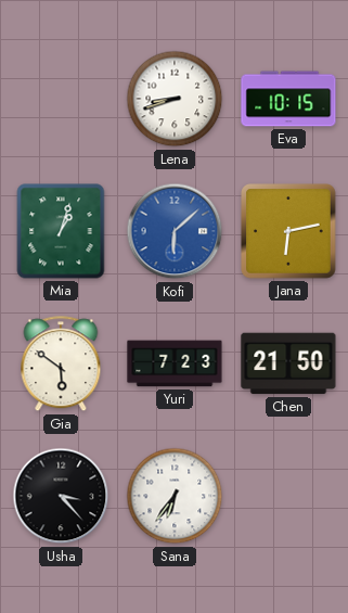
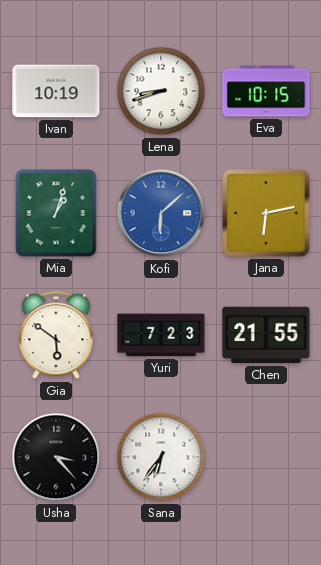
Ivan: none -> 10:19 (56, 91)
Chen: 21:50 -> 21:55 (266, 335)
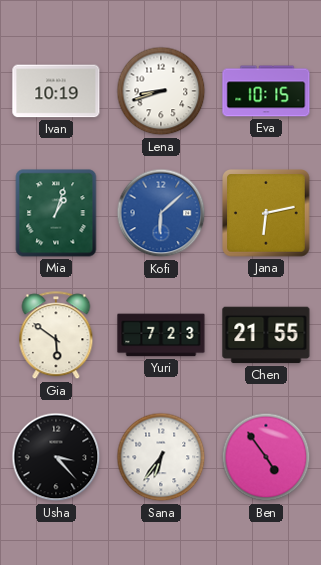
Ben: none -> 4:54 (266, 457)
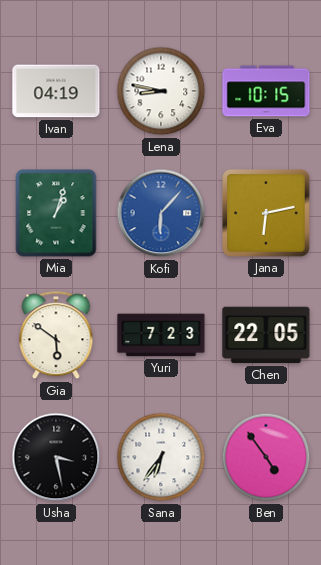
Ivan: 10:19 -> 04:19 (56, 91)
Lena: 8:42 -> 8:47 (161, 91)
Kofi: 6:08 -> 6:07 (161, 213)
Chen: 21:55 -> 22:05 (266, 335)
Usha: 3:23 -> 3:28 (56, 457)
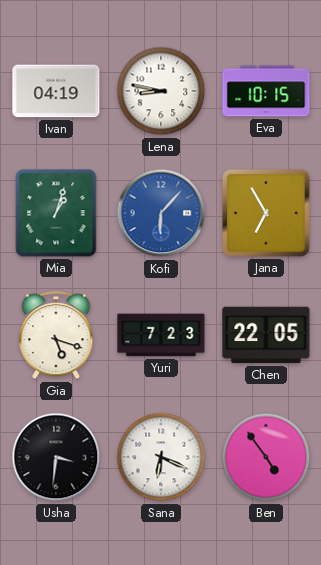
Jana: 6:13 -> 6:55 (266, 213)
Gia: 5:51 -> 5:18 (56, 336)
Usha: 3:28 -> 3:31 (56, 457)
Sana: 6:36 -> 6:19 (161, 457)
